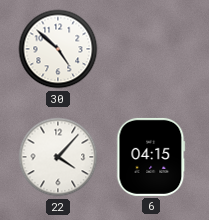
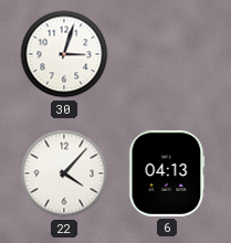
30: 4:52 -> 3:03 (64, 54)
6: 04:15 -> 04:13 (167, 173)
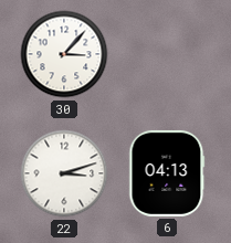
30: 3:03 -> 3:07 (64, 54)
22: 4:07 -> 3:12 (64, 173)
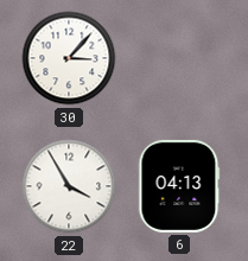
22: 3:12 -> 3:55 (69, 186)
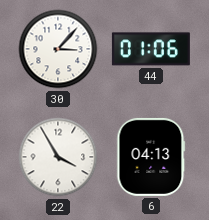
44: none -> 01:06 (151, 49)
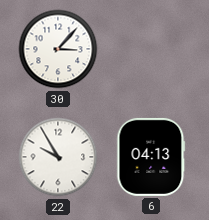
44: 01:06 -> none (151, 49)
22: 3:55 -> 9:55 (58, 157)
